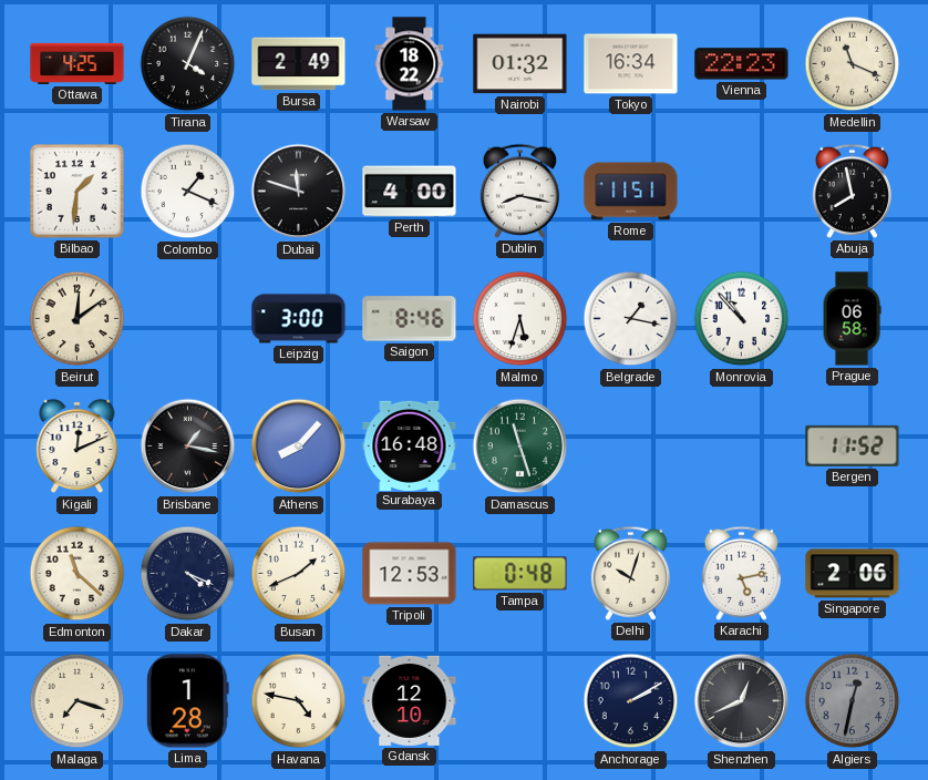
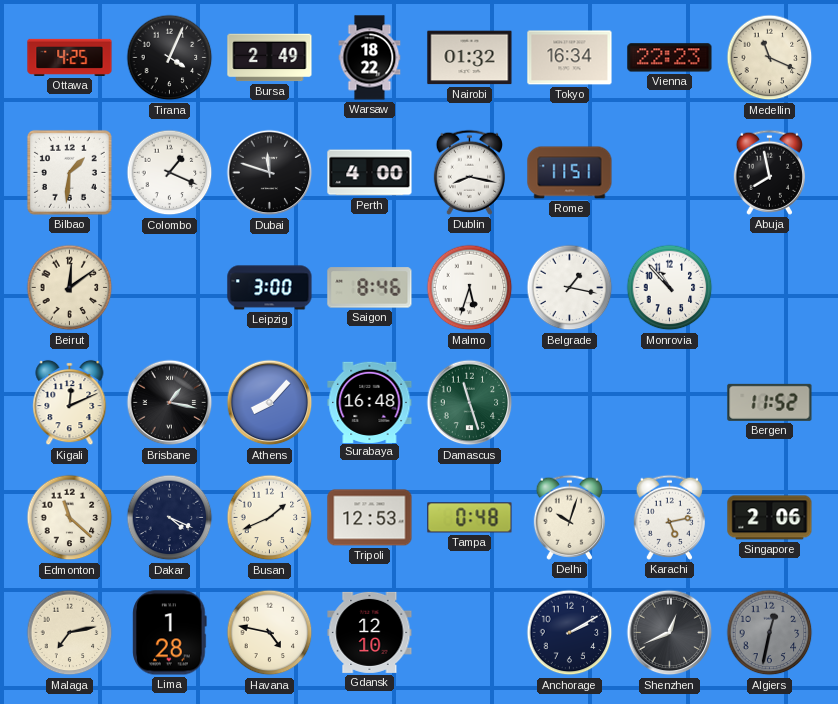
Prague: 06:58 -> none (852, 319)
Malaga: 7:18 -> 7:13 (70, 633)
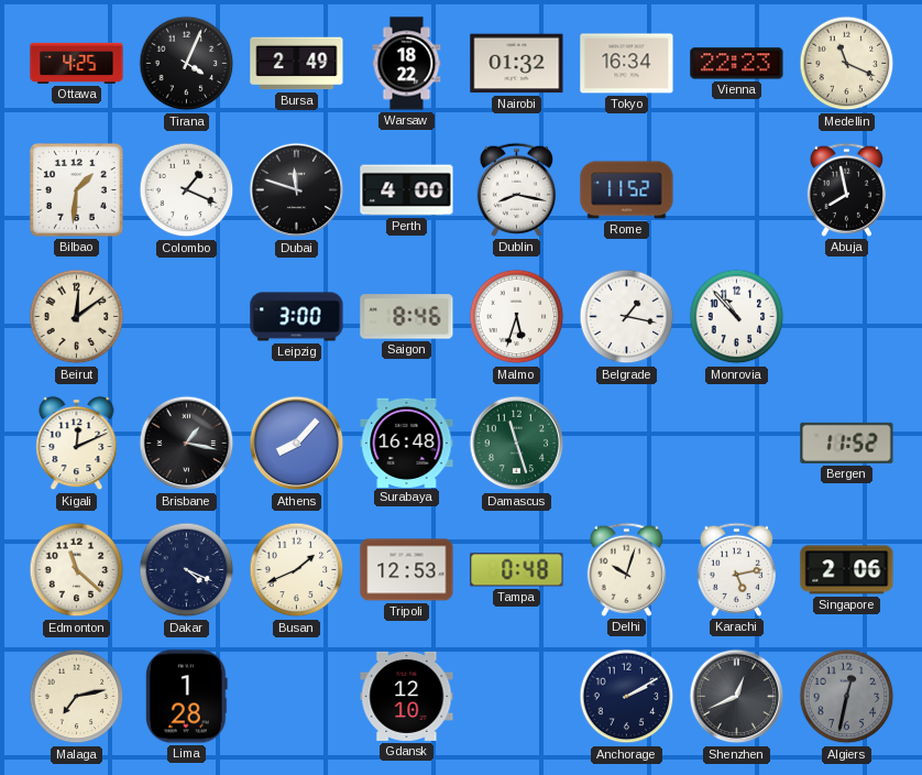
Rome: 11:51 -> 11:52 (627, 190)
Havana: 4:47 -> none (270, 633)
